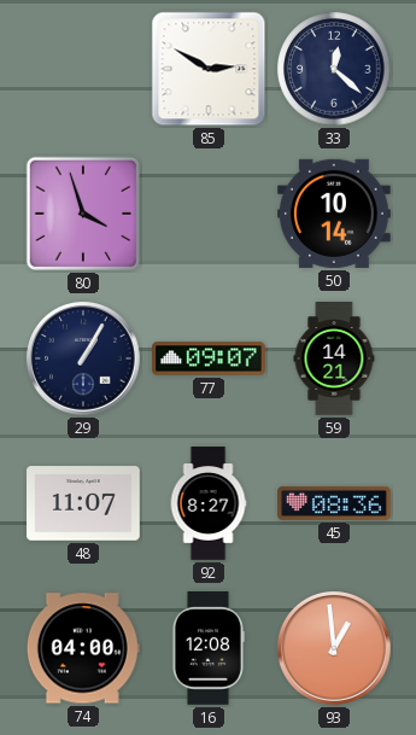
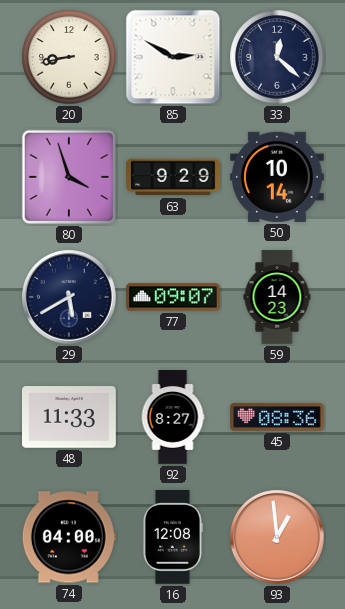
20: none -> 8:43 (69, 57)
63: none -> 9:29 (173, 177)
29: 1:05 -> 5:40 (69, 297)
59: 14:21 -> 14:23 (277, 297)
48: 11:07 -> 11:33 (70, 417)
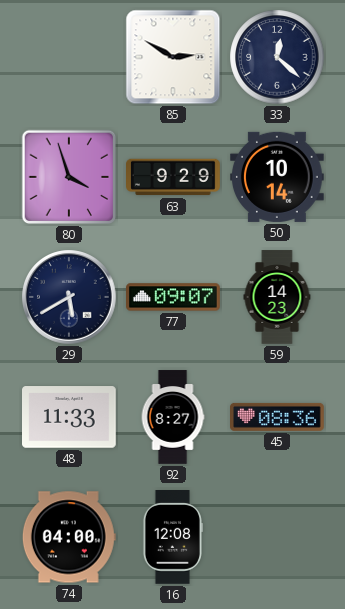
20: 8:43 -> none (69, 57)
93: 12:59 -> none (277, 537)
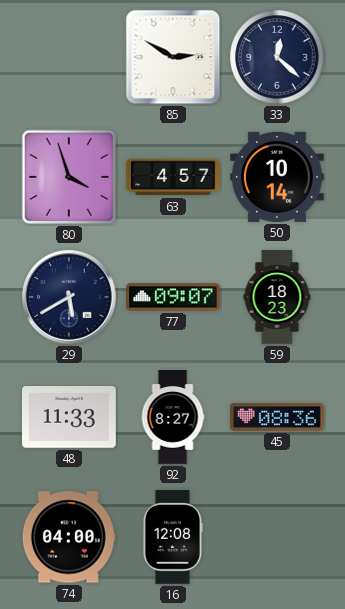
63: 9:29 -> 4:57 (173, 177)
59: 14:23 -> 18:23 (277, 297)
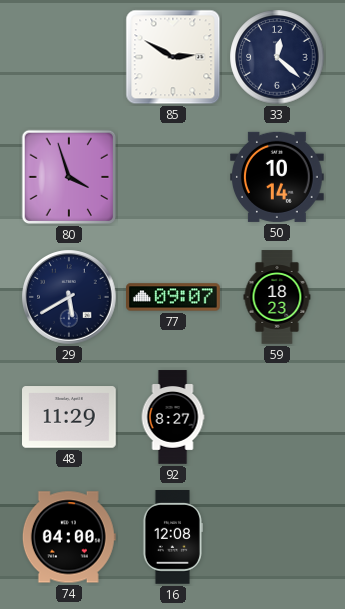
63: 4:57 -> none (173, 177)
48: 11:33 -> 11:29 (70, 417)
45: 08:36 -> none (278, 417)
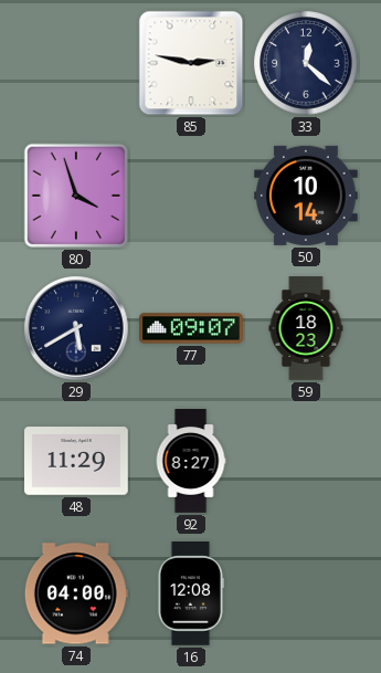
85: 2:50 -> 2:47 (191, 63)
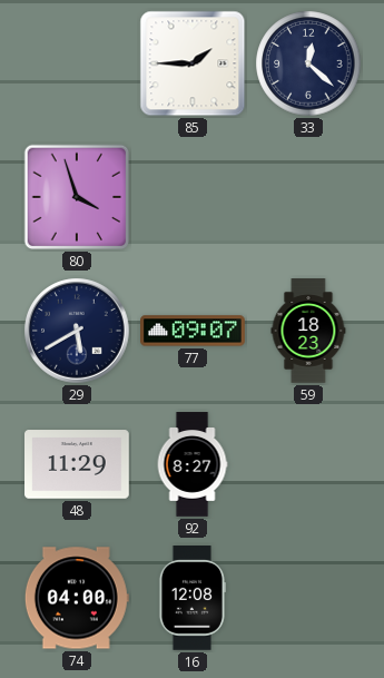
85: 2:47 -> 1:45 (193, 63)
50: 10:14 -> none (307, 196)
